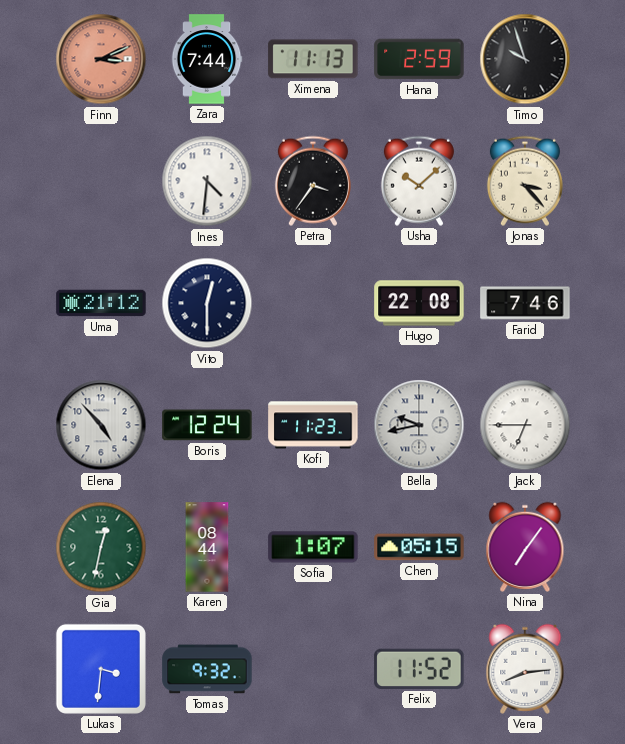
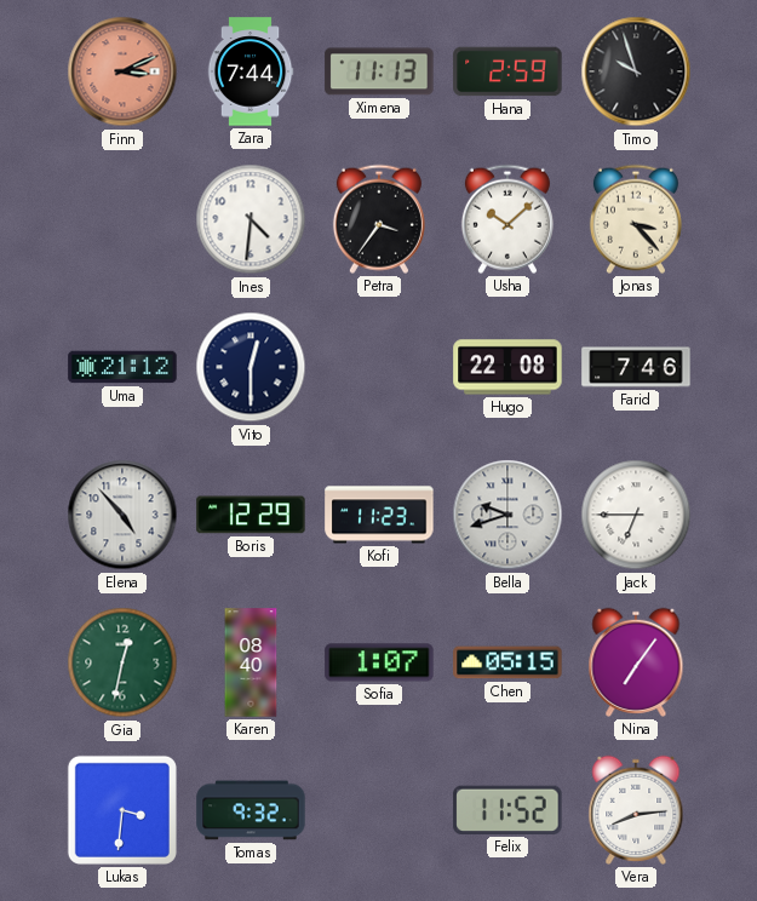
Boris: 12:24 -> 12:29 (251, 515)
Bella: 9:43 -> 9:42 (507, 515)
Karen: 08:44 -> 08:40 (251, 662)
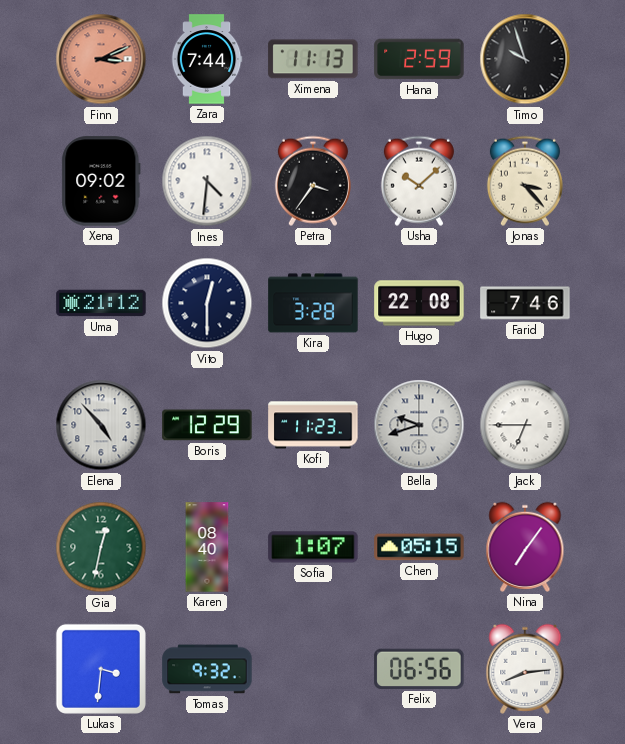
Xena: none -> 09:02 (101, 181)
Kira: none -> 3:28 (313, 303)
Felix: 11:52 -> 06:56 (419, 669)
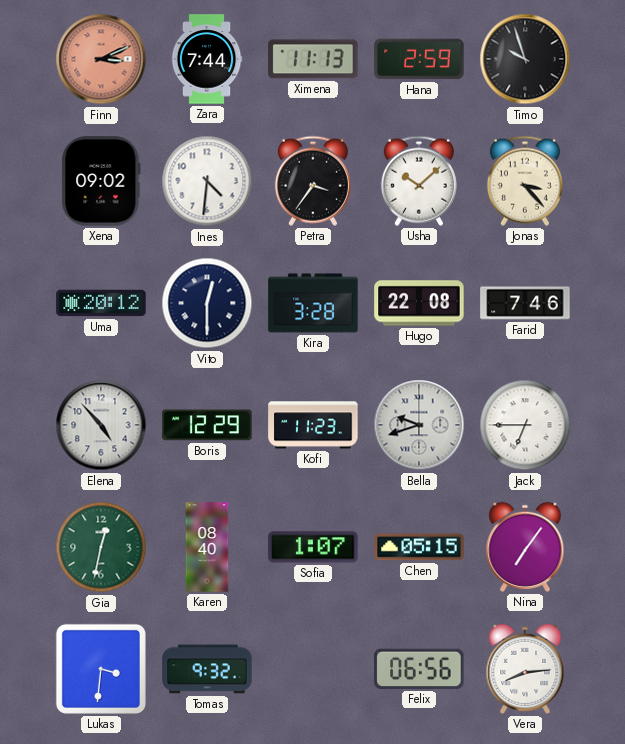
Uma: 21:12 -> 20:12 (101, 303)
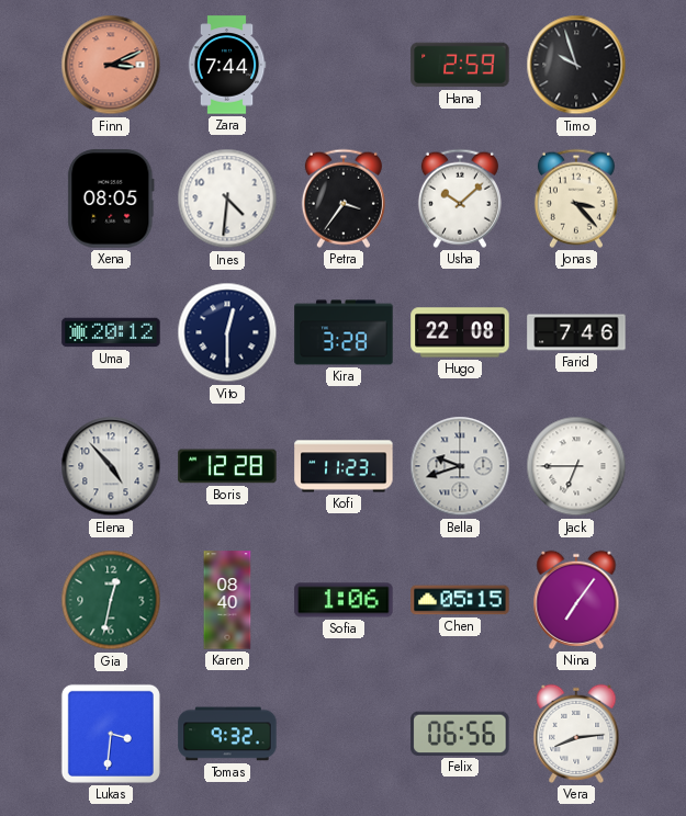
Ximena: 11:13 -> none (313, 59)
Xena: 09:02 -> 08:05 (111, 199)
Boris: 12:29 -> 12:28 (227, 466)
Sofia: 1:07 -> 1:06 (344, 600)
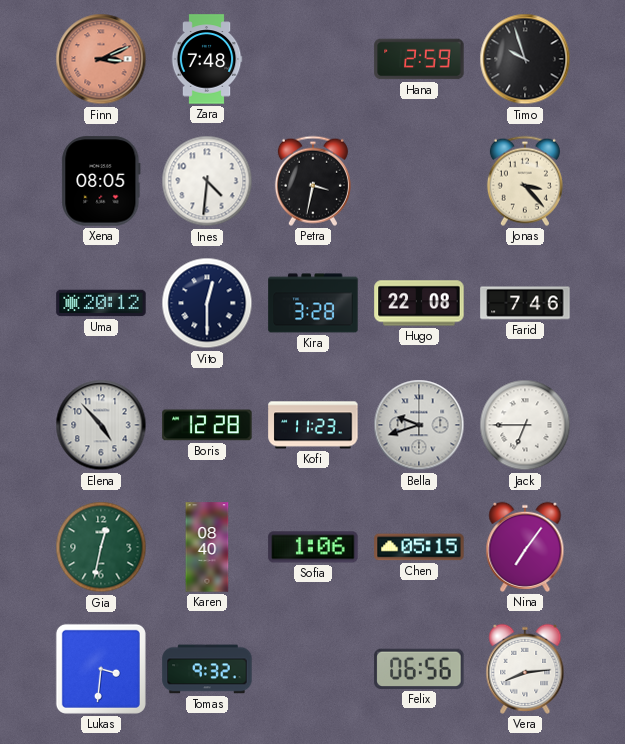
Zara: 7:44 -> 7:48 (207, 59)
Petra: 3:36 -> 3:32 (313, 181)
Usha: 10:08 -> none (460, 199)
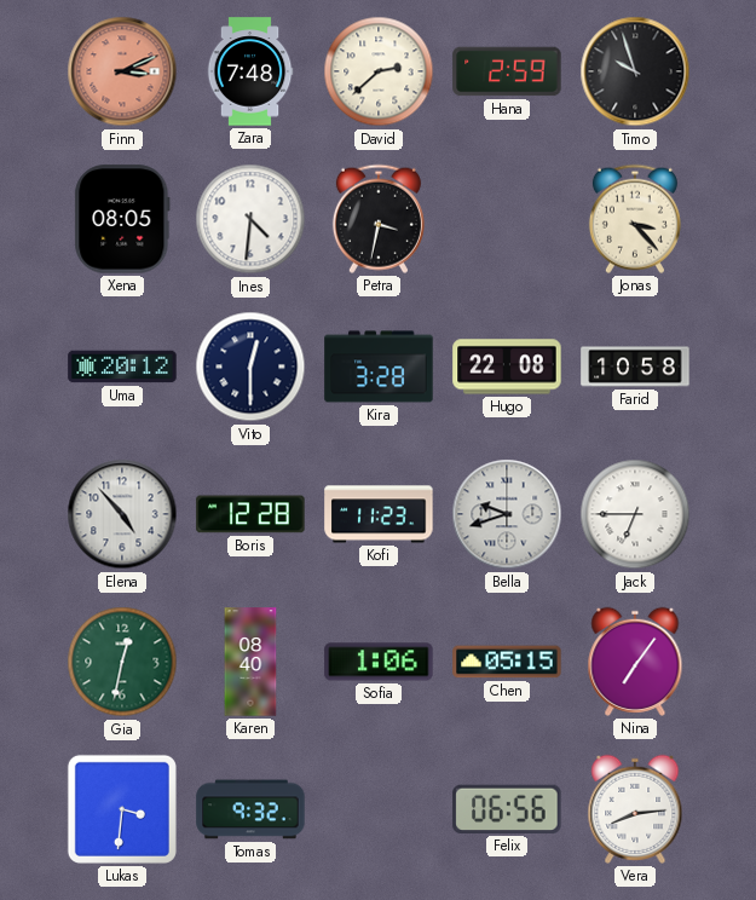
David: none -> 2:38 (379, 71)
Farid: 7:46 -> 10:58 (635, 367)
